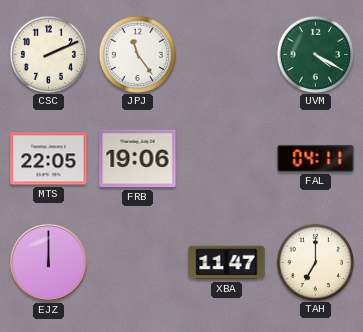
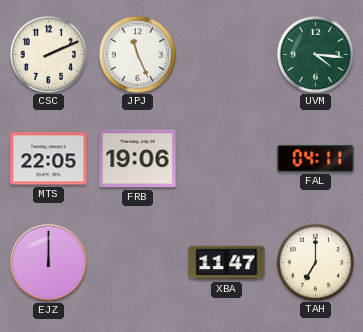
JPJ: 11:24 -> 11:26 (137, 54)
UVM: 4:20 -> 4:16 (315, 54)
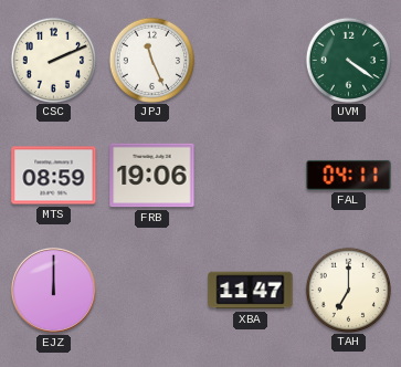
UVM: 4:16 -> 4:21 (348, 60)
MTS: 22:05 -> 08:59 (54, 176)
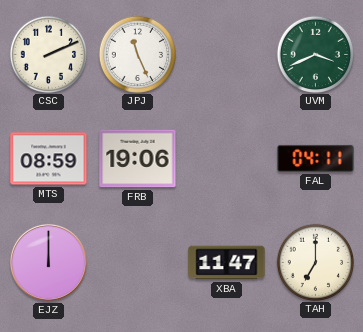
UVM: 4:21 -> 3:41 (315, 54)
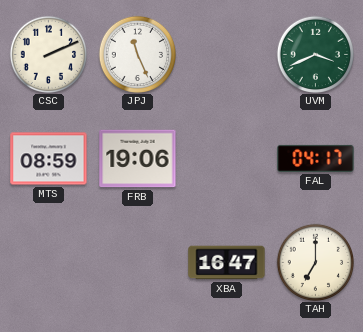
FAL: 04:11 -> 04:17 (316, 158)
EJZ: 12:00 -> none (48, 262)
XBA: 11:47 -> 16:47 (227, 263)
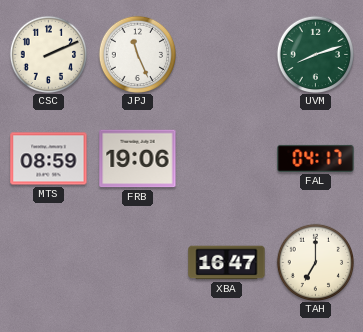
UVM: 3:41 -> 8:12 (315, 54)
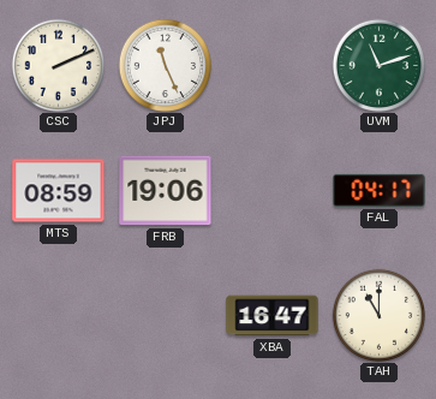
UVM: 8:12 -> 11:12 (378, 65)
TAH: 7:00 -> 11:00 (378, 315)
